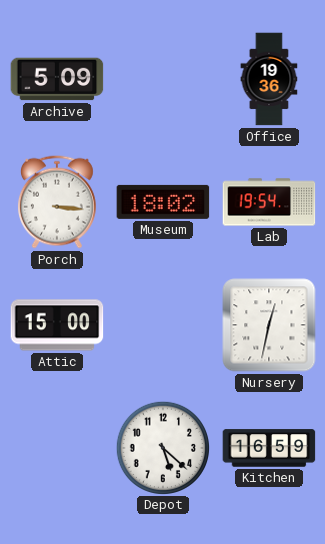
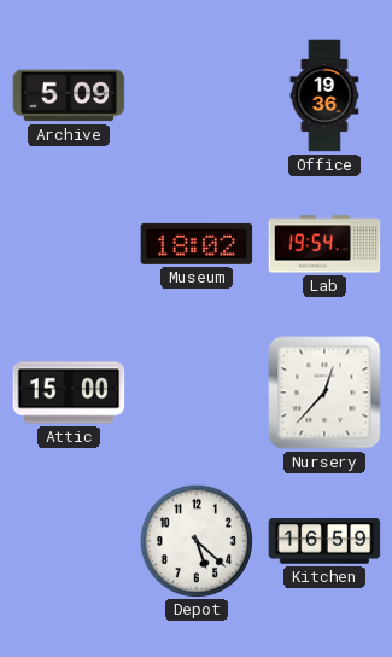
Porch: 3:16 -> none (57, 202)
Nursery: 12:32 -> 12:37 (324, 393)
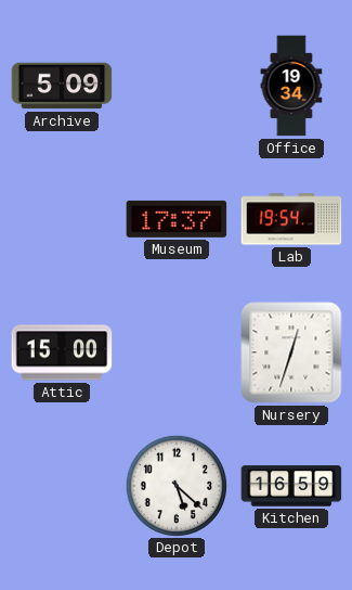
Office: 19:36 -> 19:34 (291, 86)
Museum: 18:02 -> 17:37 (177, 219)
Nursery: 12:37 -> 12:33 (291, 352)
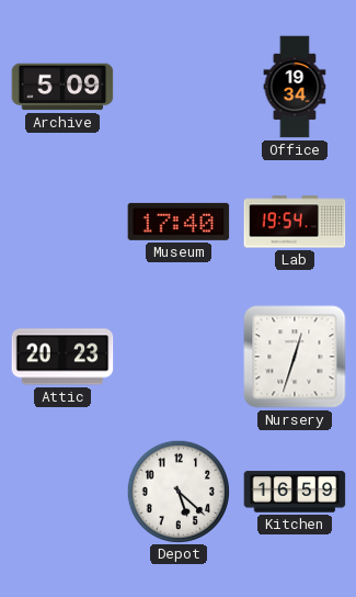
Museum: 17:37 -> 17:40 (179, 222)
Attic: 15:00 -> 20:23 (62, 357)
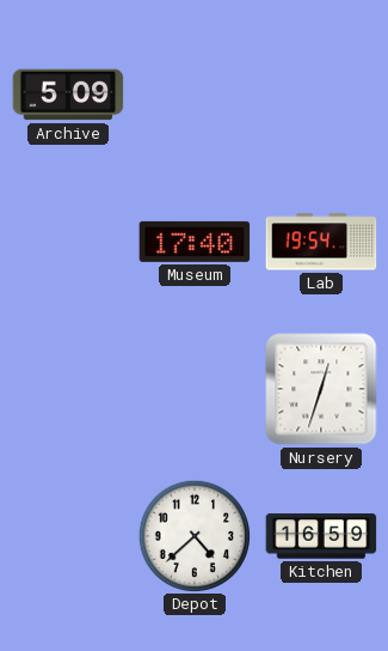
Office: 19:34 -> none (295, 87)
Attic: 20:23 -> none (62, 357)
Depot: 5:22 -> 4:38 (193, 535)
